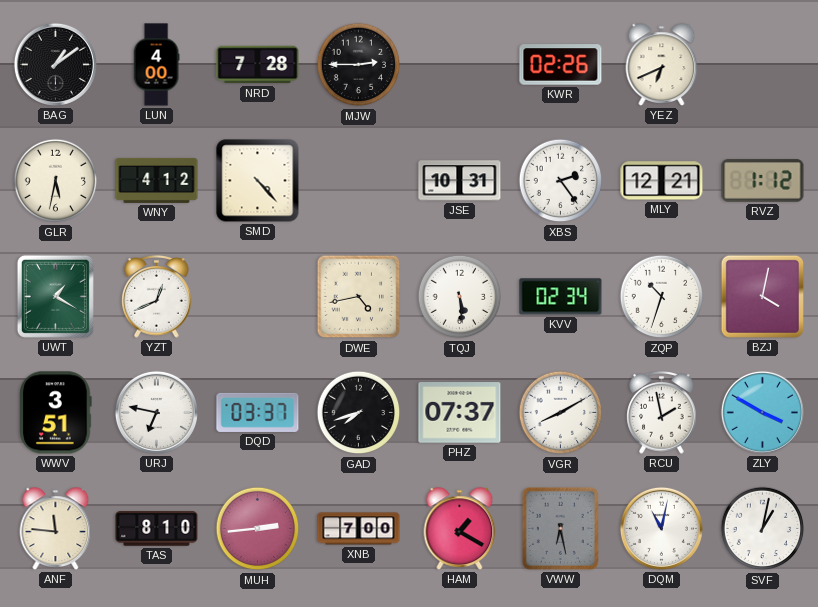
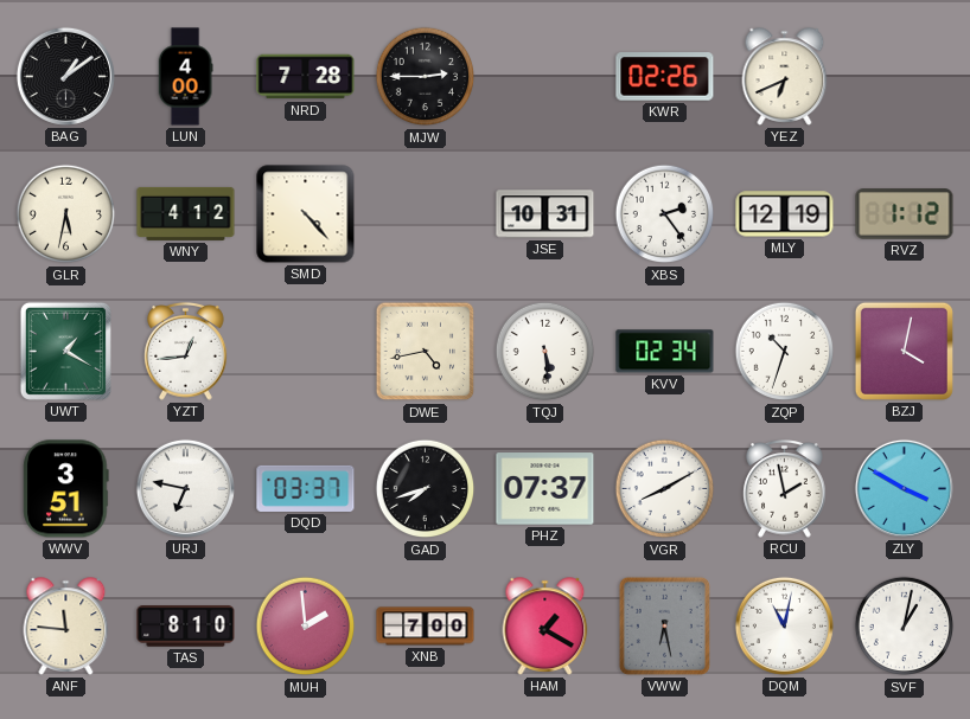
MLY: 12:21 -> 12:19 (785, 214)
YZT: 12:41 -> 12:44 (186, 352)
MUH: 2:44 -> 1:59 (306, 627)
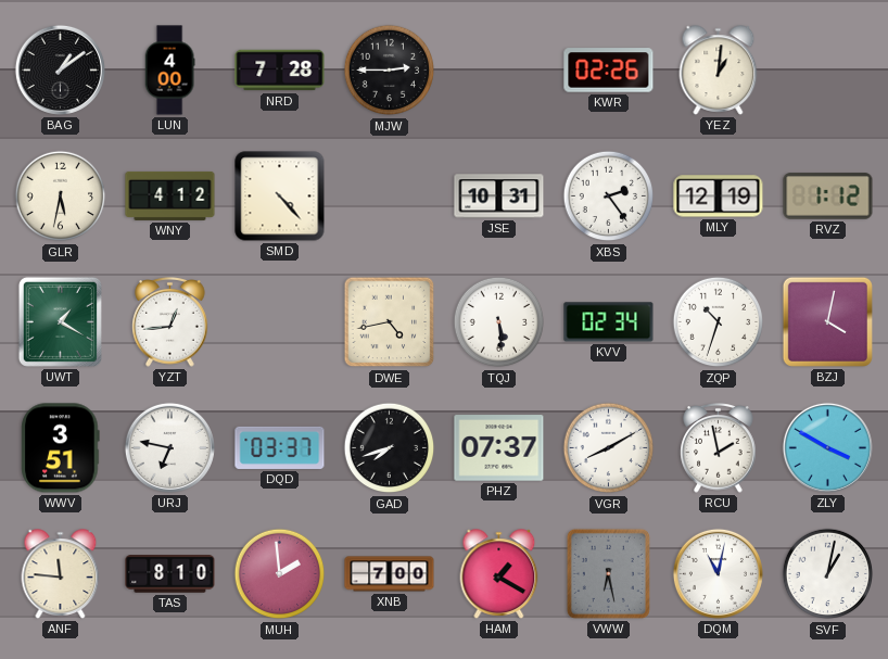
YEZ: 6:41 -> 1:01 (719, 71)
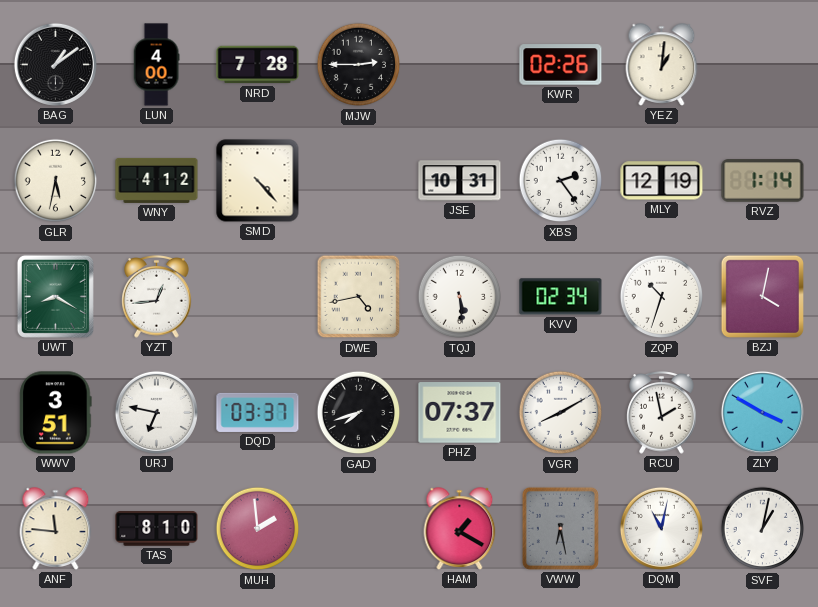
RVZ: 1:12 -> 1:14 (763, 181)
UWT: 1:20 -> 8:20 (55, 296)
XNB: 7:00 -> none (390, 574)
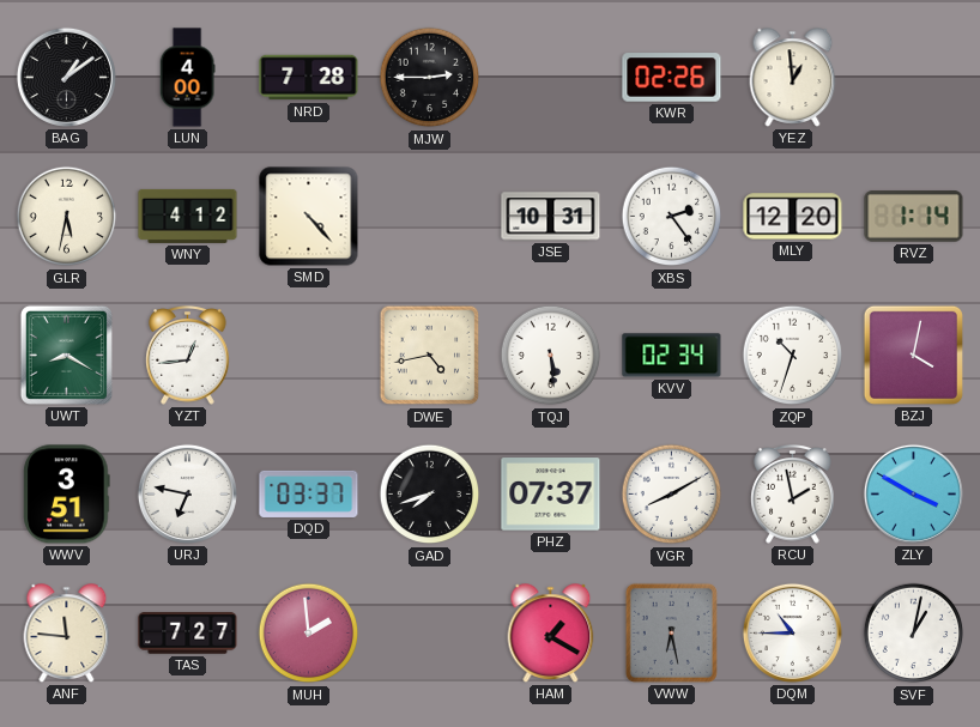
YEZ: 1:01 -> 12:59 (793, 78)
MLY: 12:19 -> 12:20 (793, 217)
TAS: 8:10 -> 7:27 (188, 634)
DQM: 11:02 -> 10:45 (792, 632)
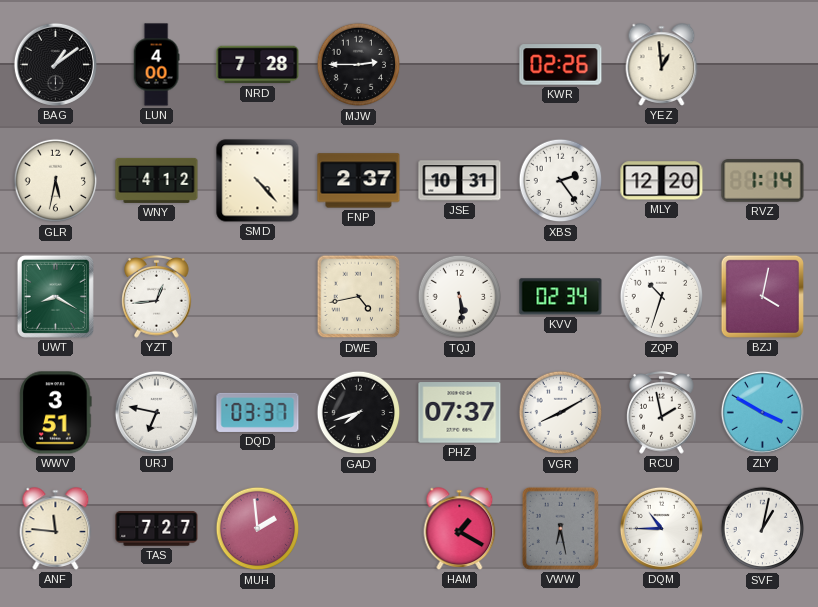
FNP: none -> 2:37 (359, 181)
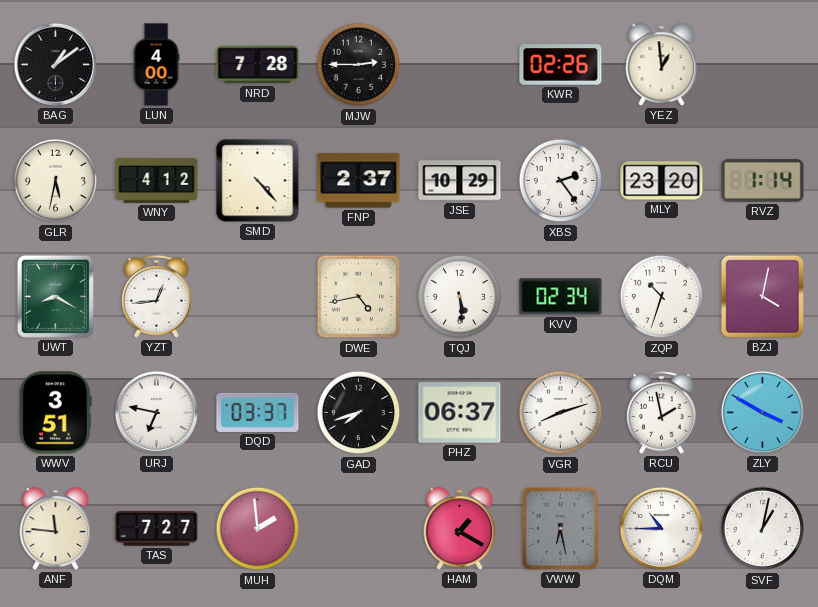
JSE: 10:31 -> 10:29 (460, 181)
MLY: 12:20 -> 23:20 (662, 181)
PHZ: 07:37 -> 06:37 (460, 413)
VGR: 8:10 -> 8:12 (561, 413)
